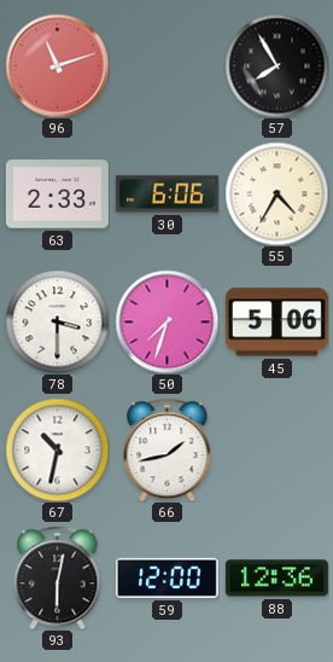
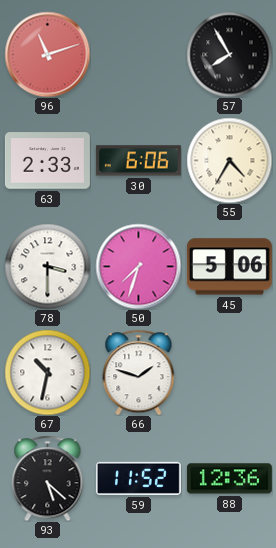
66: 1:43 -> 1:48 (139, 372)
93: 6:02 -> 5:22 (48, 478)
59: 12:00 -> 11:52 (138, 478)
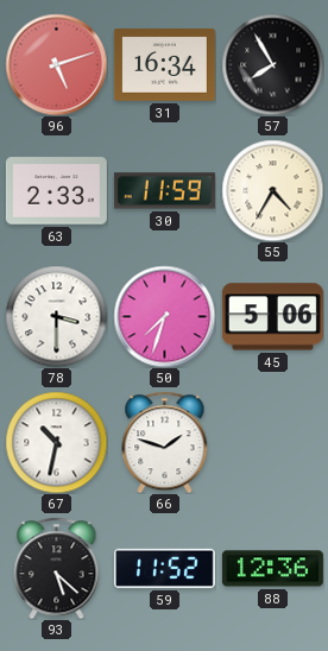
96: 11:12 -> 5:12 (56, 64)
31: none -> 16:34 (164, 65)
30: 6:06 -> 11:59 (164, 191)
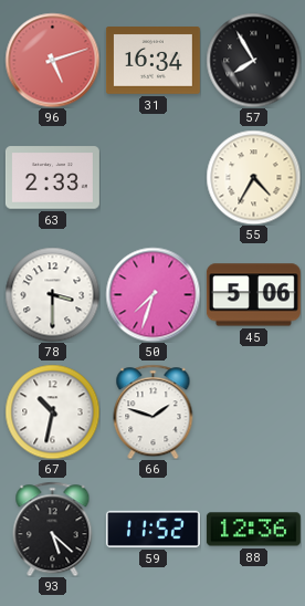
30: 11:59 -> none (164, 191)
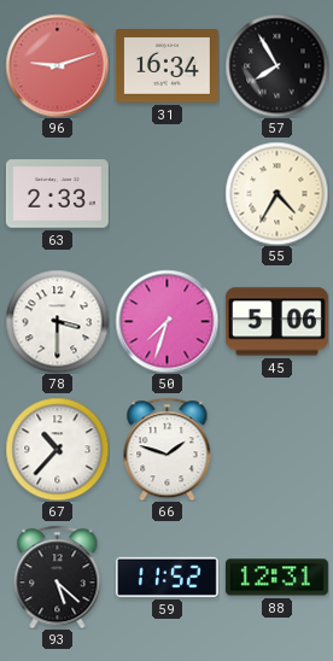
96: 5:12 -> 9:12 (57, 65)
67: 10:32 -> 10:37 (57, 449)
88: 12:36 -> 12:31 (276, 578)
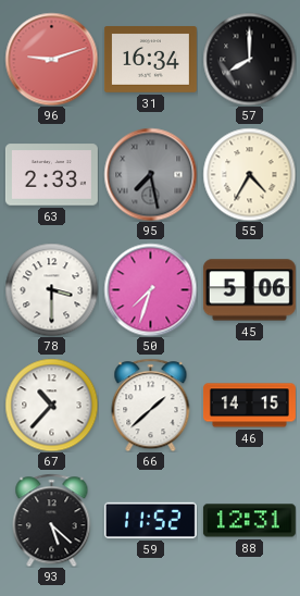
57: 7:55 -> 8:00 (249, 59)
95: none -> 7:28 (150, 174)
66: 1:48 -> 1:38 (151, 405)
46: none -> 14:15 (249, 406)
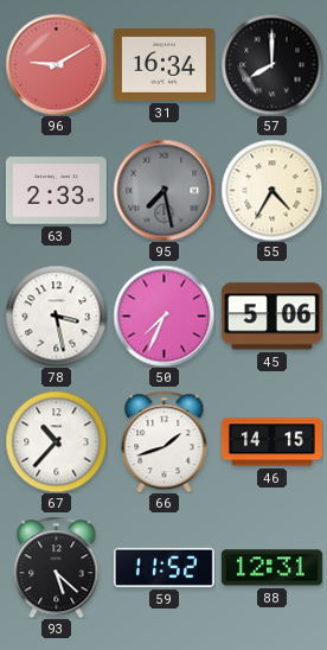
96: 9:12 -> 9:10 (56, 64)
78: 3:30 -> 3:28 (56, 316)
50: 7:33 -> 7:34 (163, 316)
66: 1:38 -> 1:42 (165, 441)
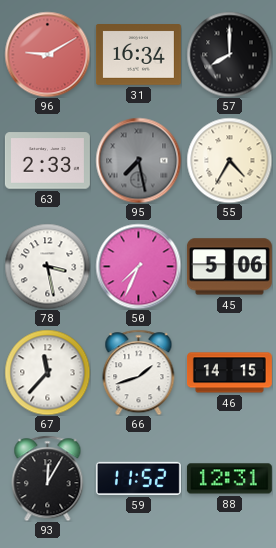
67: 10:37 -> 11:37 (47, 372)
93: 5:22 -> 12:05 (48, 478)
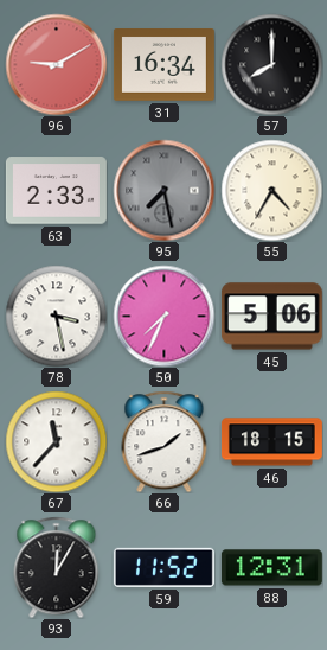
46: 14:15 -> 18:15 (271, 442)
